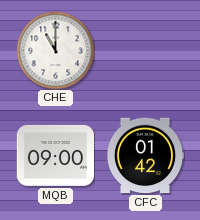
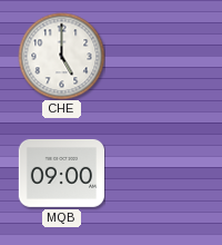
CHE: 11:00 -> 5:00 (61, 56)
CFC: 01:42 -> none (145, 156)
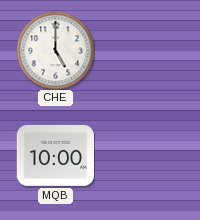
MQB: 09:00 -> 10:00 (55, 155)
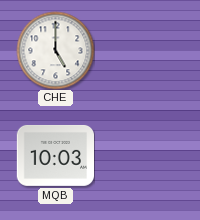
MQB: 10:00 -> 10:03 (55, 155)
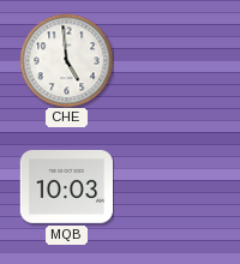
CHE: 5:00 -> 4:59 (66, 60)
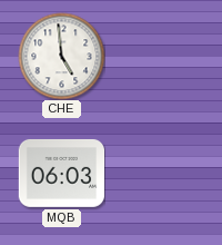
MQB: 10:03 -> 06:03 (61, 173)
